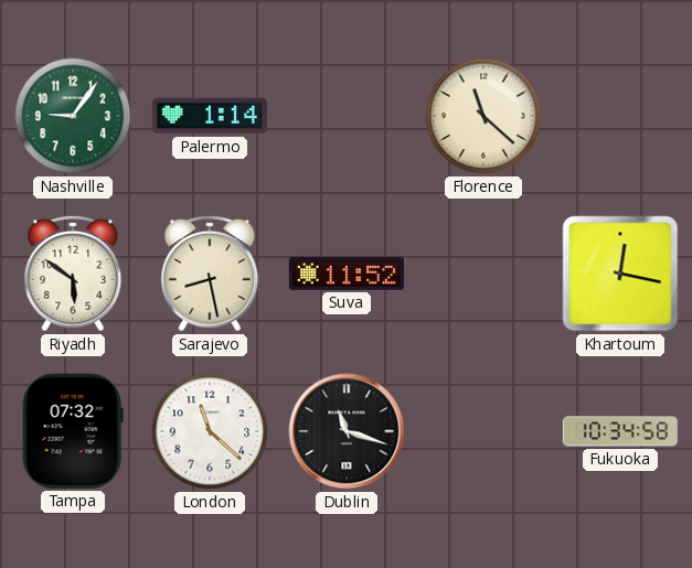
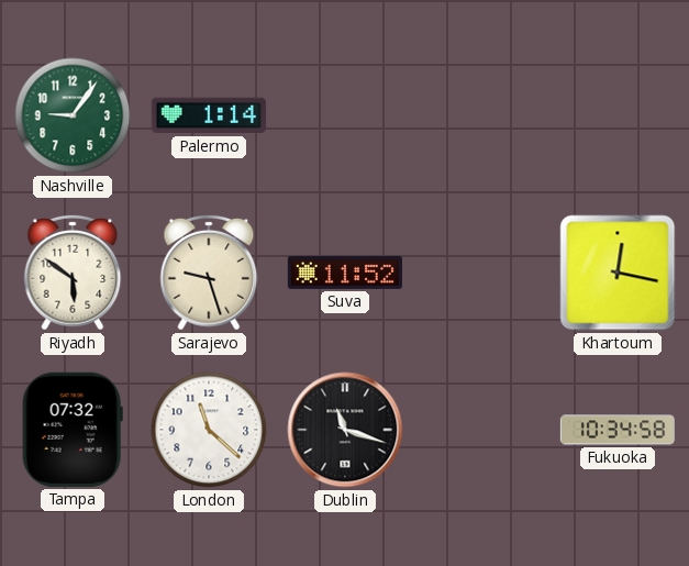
Florence: 11:22 -> none (483, 116)
Sarajevo: 8:28 -> 9:27 (209, 273)
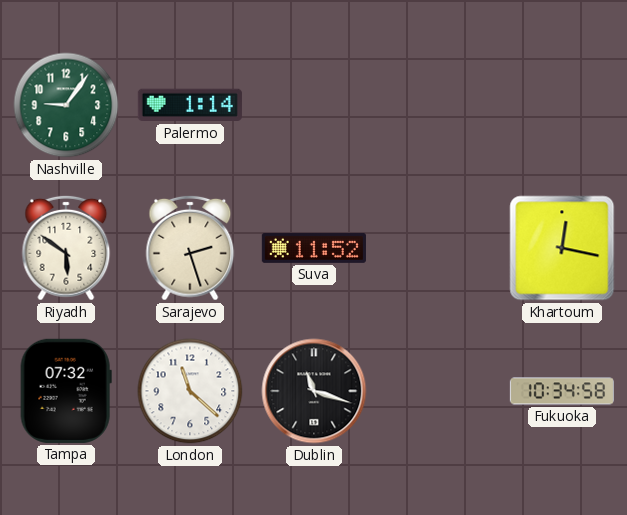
Sarajevo: 9:27 -> 2:27 (190, 248)
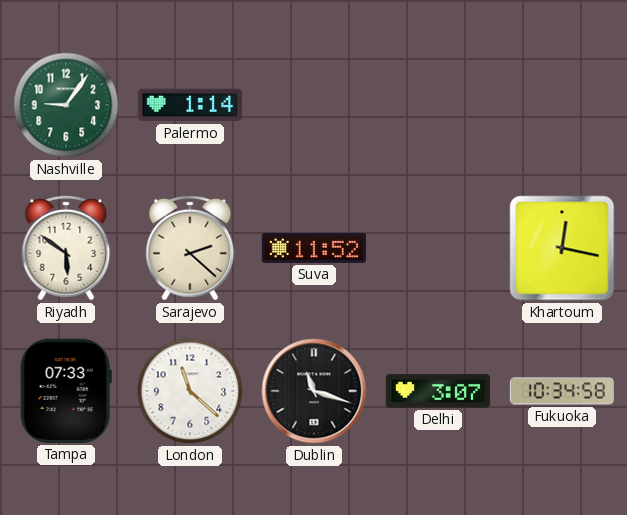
Sarajevo: 2:27 -> 2:22 (190, 248)
Tampa: 07:32 -> 07:33 (66, 391)
Delhi: none -> 3:07 (438, 391)
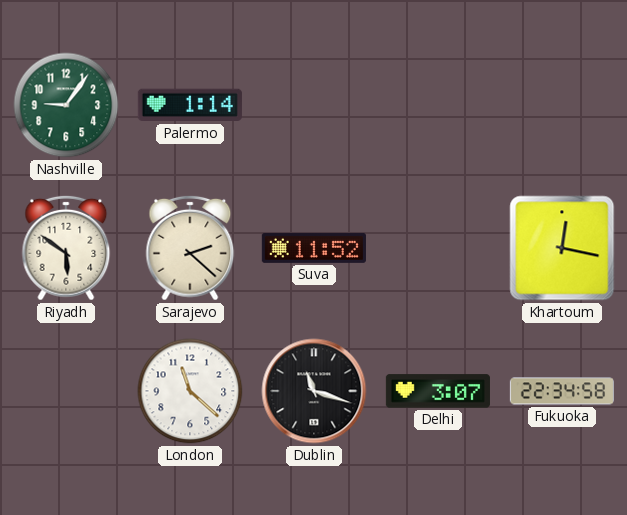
Tampa: 07:33 -> none (66, 391)
Fukuoka: 10:34 -> 22:34 (562, 391)
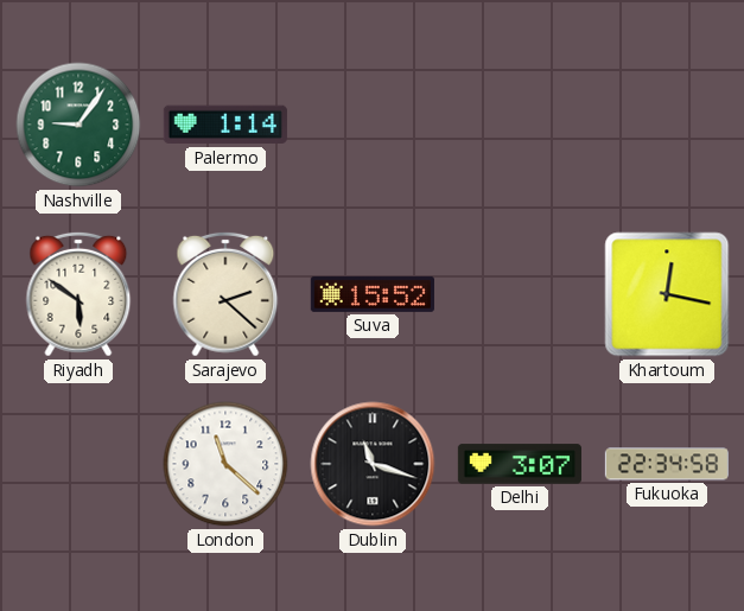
Suva: 11:52 -> 15:52 (373, 294)
